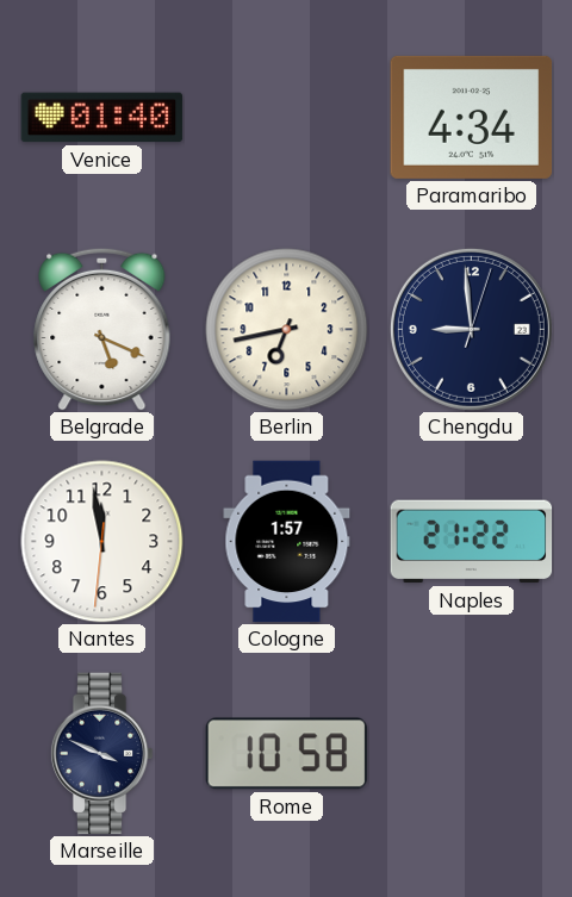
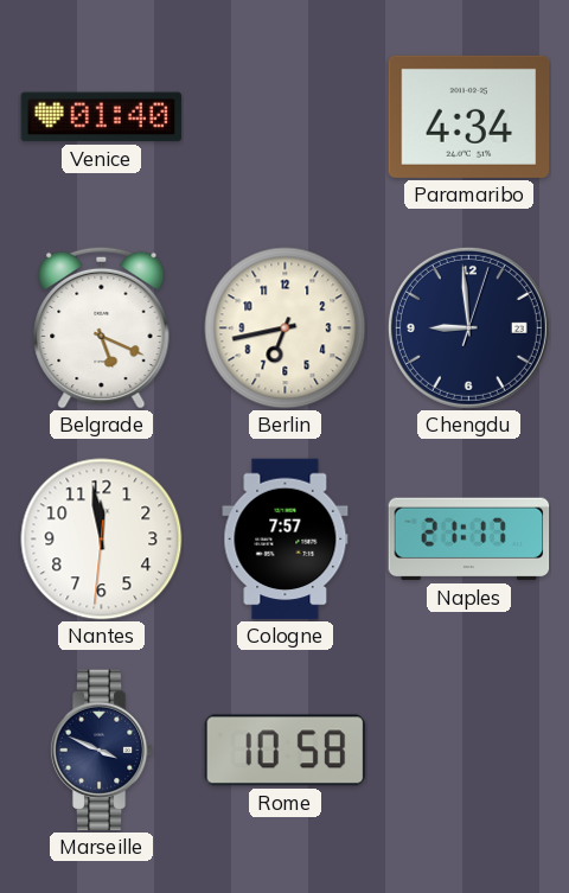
Cologne: 1:57 -> 7:57 (286, 540)
Naples: 21:22 -> 21:17 (469, 540)
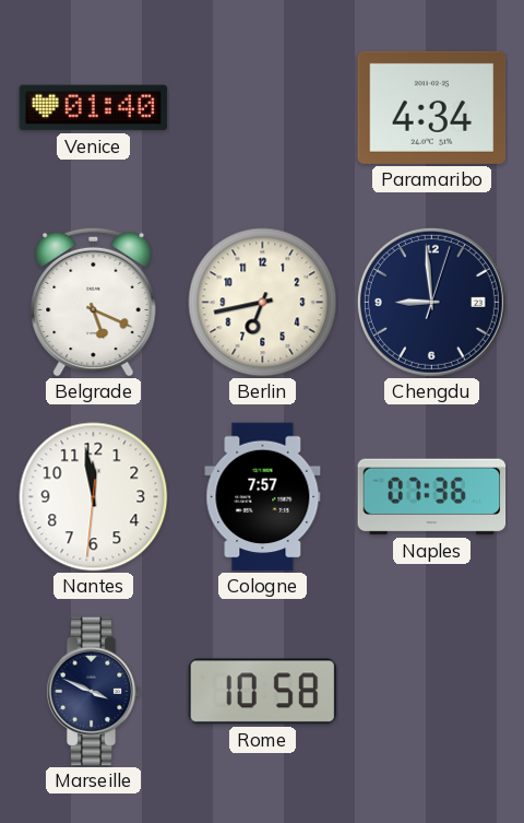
Naples: 21:17 -> 07:36 (432, 497)
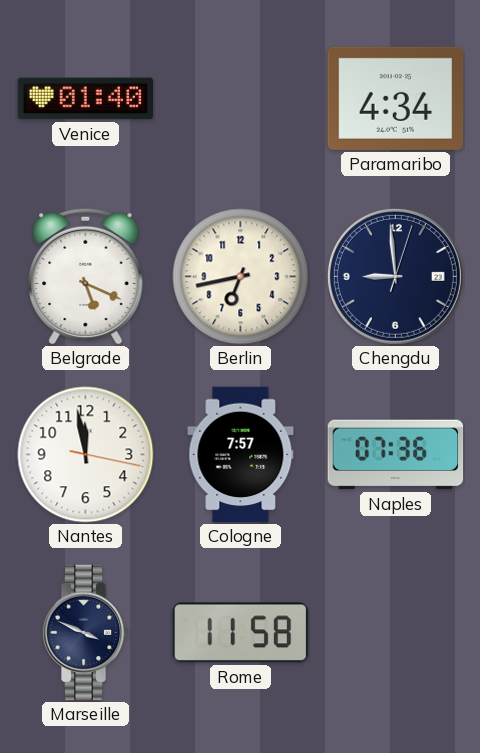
Nantes: 11:58:31 -> 11:58:17 (86, 455)
Rome: 10:58 -> 11:58 (241, 633)
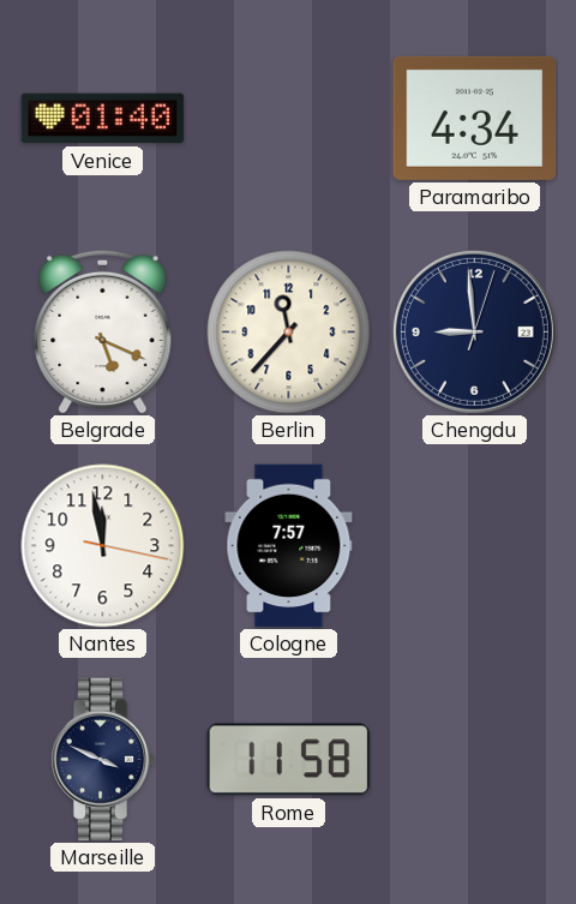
Berlin: 6:43 -> 11:37 (289, 333)
Naples: 07:36 -> none (396, 455)
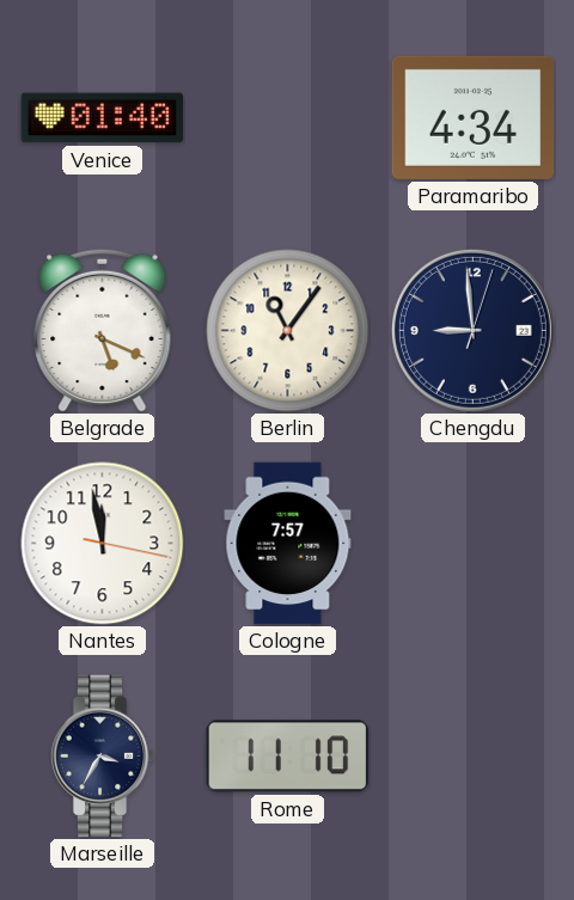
Berlin: 11:37 -> 11:06 (288, 331)
Marseille: 3:49 -> 3:35 (102, 757)
Rome: 11:58 -> 11:10 (288, 757)
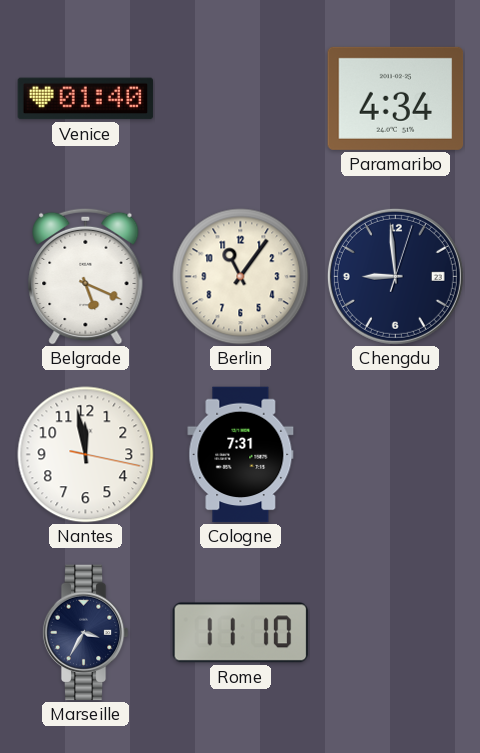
Cologne: 7:57 -> 7:31 (241, 455)
